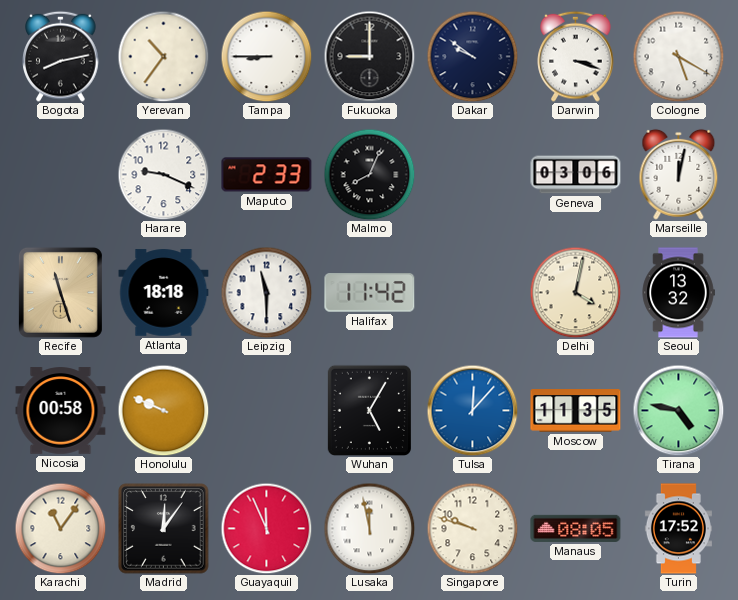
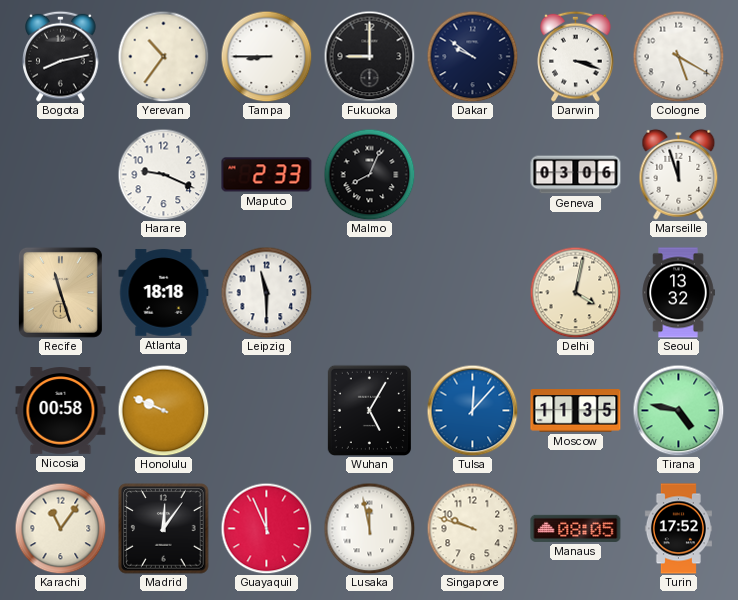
Marseille: 12:02 -> 11:57 (679, 174)
Halifax: 11:42 -> none (370, 293)
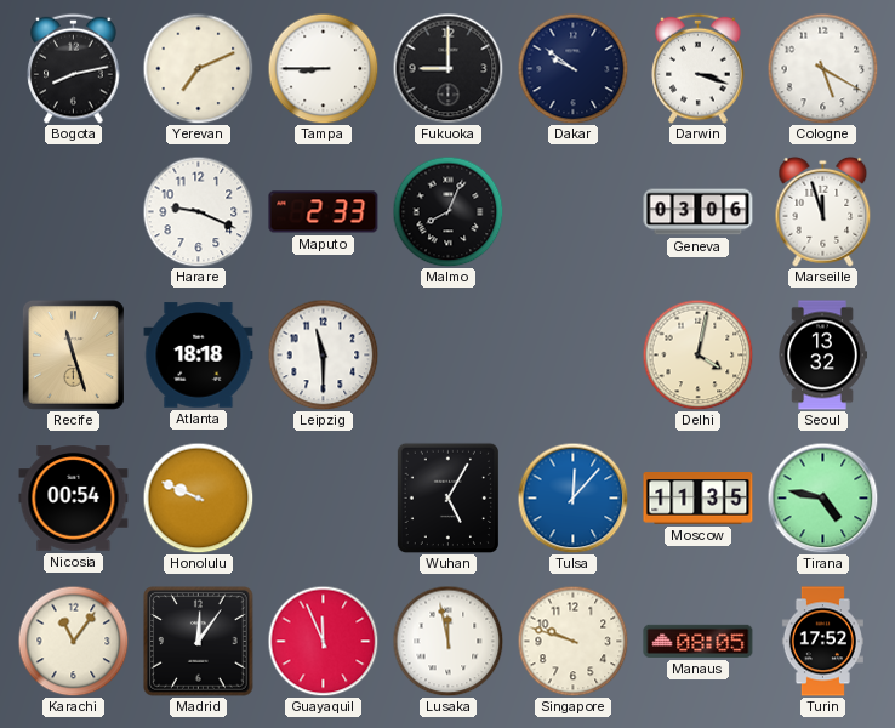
Yerevan: 10:36 -> 7:11 (198, 68)
Nicosia: 00:58 -> 00:54 (74, 499)
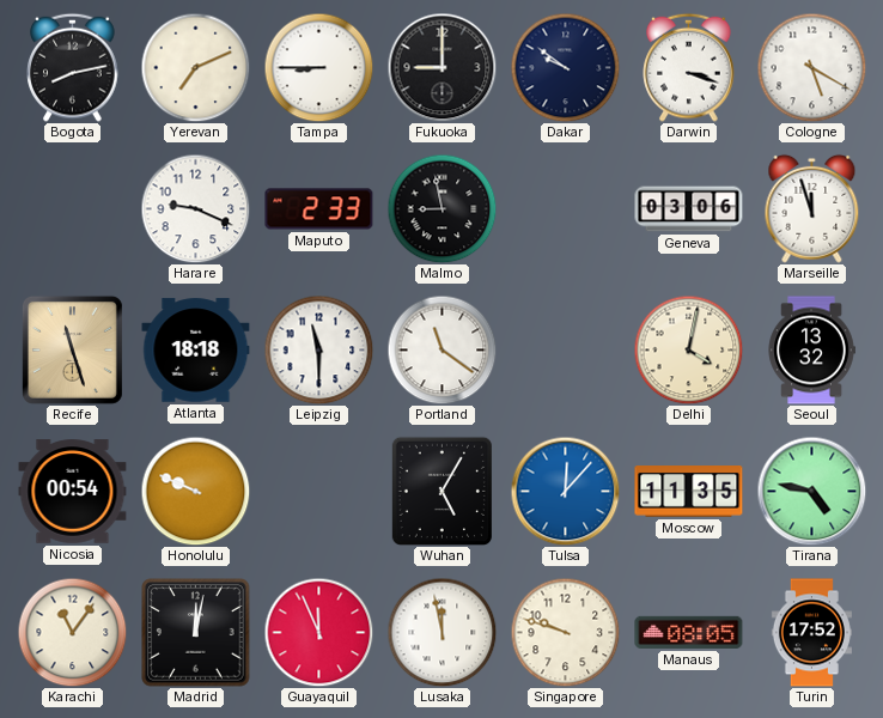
Malmo: 8:04 -> 8:58 (441, 208)
Portland: none -> 11:21 (441, 349)
Madrid: 12:06 -> 12:02 (196, 633)
